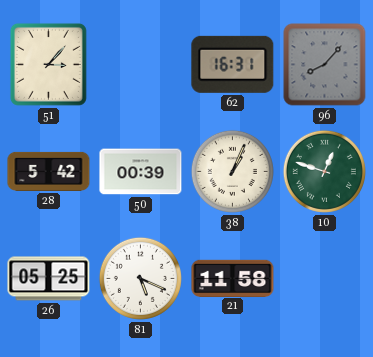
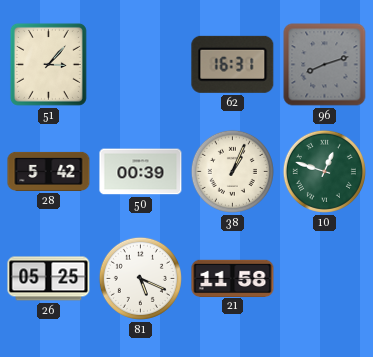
96: 8:07 -> 8:12 (325, 65)
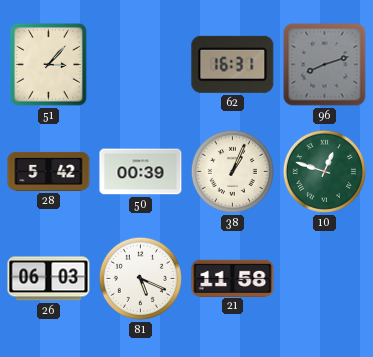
26: 05:25 -> 06:03 (49, 279)
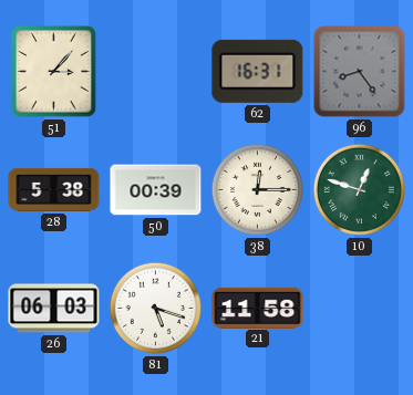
96: 8:12 -> 8:24 (360, 72)
28: 5:42 -> 5:38 (54, 189)
38: 1:04 -> 12:15 (257, 189)
81: 5:19 -> 5:18 (155, 308)
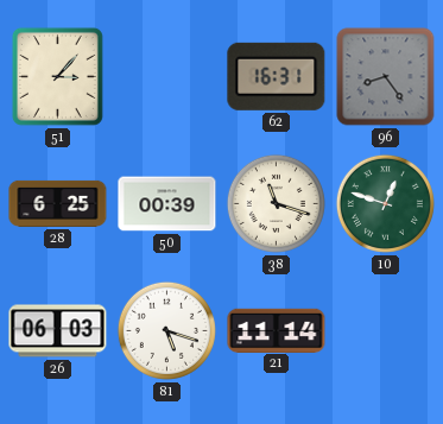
28: 5:38 -> 6:25 (58, 203)
38: 12:15 -> 11:18 (276, 203)
21: 11:58 -> 11:14 (277, 330)
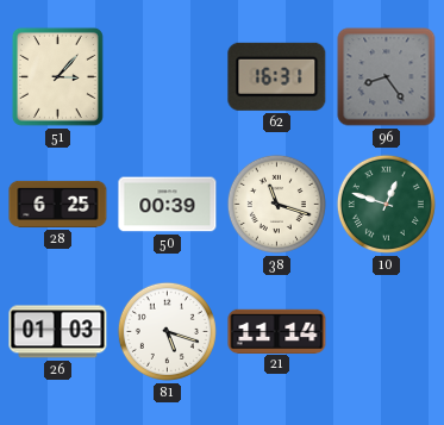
26: 06:03 -> 01:03 (58, 332)
